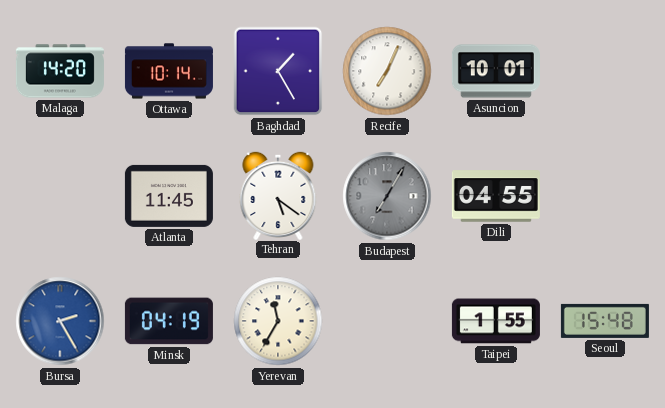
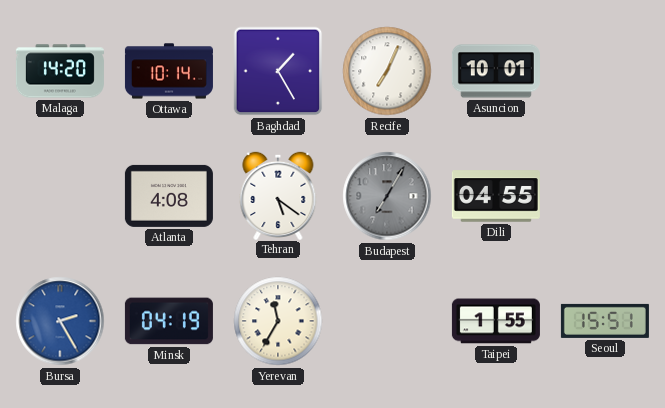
Atlanta: 11:45 -> 4:08 (169, 196)
Seoul: 15:48 -> 15:51 (605, 321)
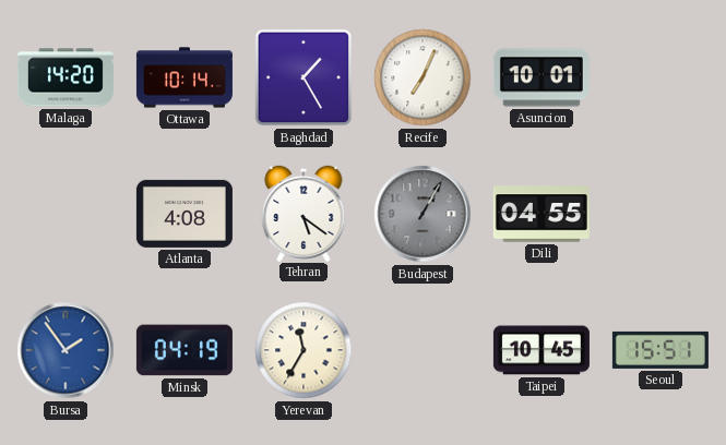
Budapest: 7:05 -> 1:05 (422, 214)
Bursa: 2:25 -> 1:54 (66, 350)
Taipei: 1:55 -> 10:45 (541, 350)
